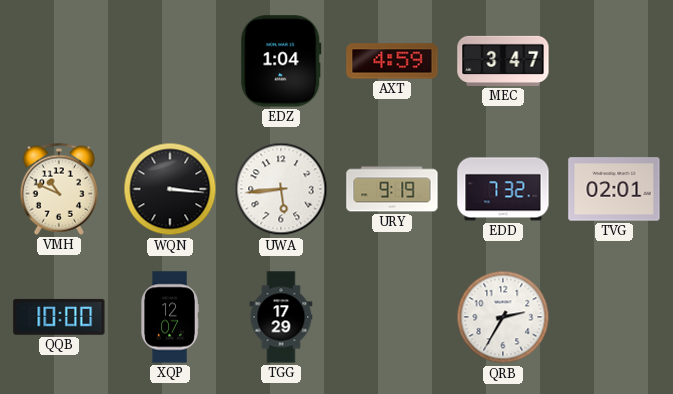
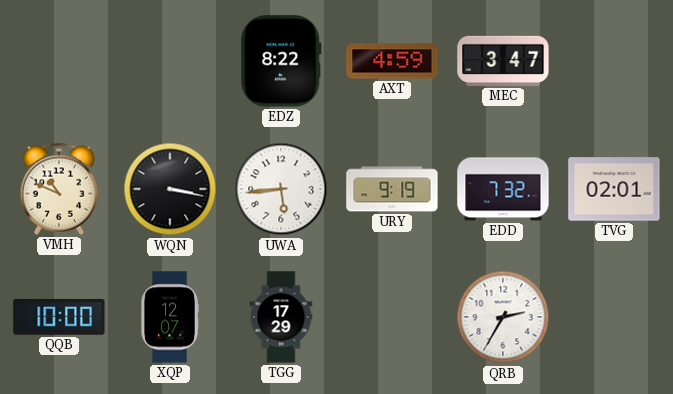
EDZ: 1:04 -> 8:22 (281, 61)
WQN: 3:16 -> 3:17 (170, 189)
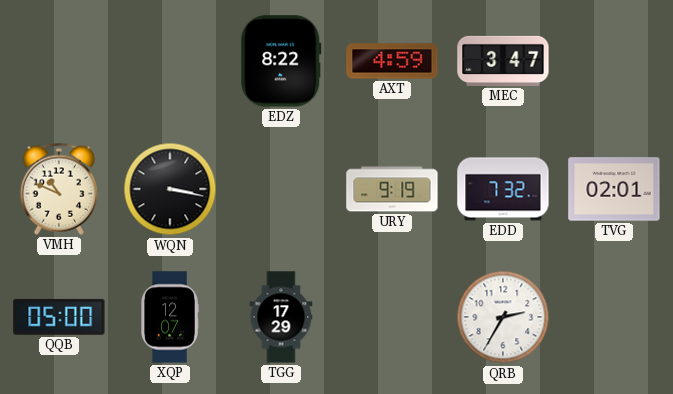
UWA: 5:44 -> none (281, 189)
QQB: 10:00 -> 05:00 (59, 317)
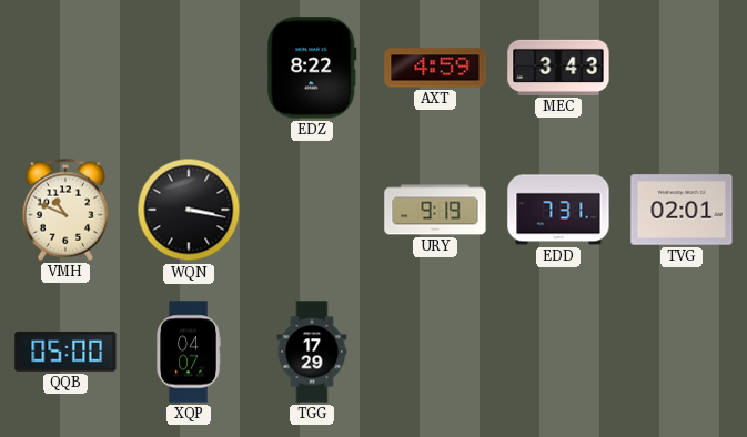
MEC: 3:47 -> 3:43 (558, 68)
EDD: 7:32 -> 7:31 (558, 210)
XQP: 12:07 -> 04:07 (189, 352)
QRB: 2:35 -> none (503, 317)
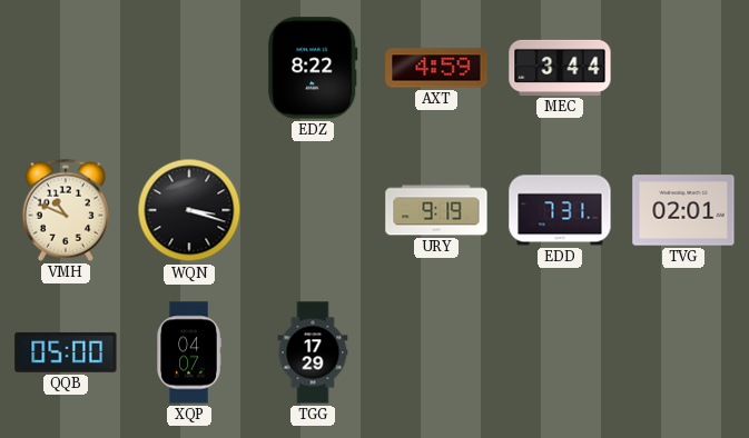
MEC: 3:43 -> 3:44 (560, 68)
WQN: 3:17 -> 3:18 (189, 210)
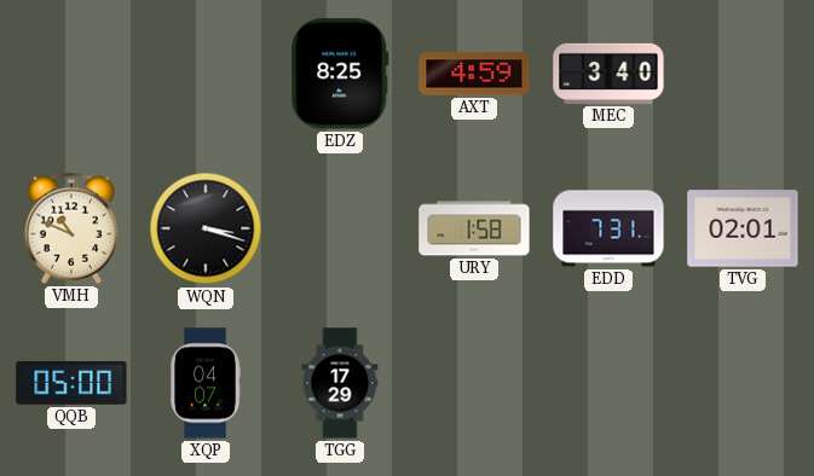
EDZ: 8:22 -> 8:25 (340, 74)
MEC: 3:44 -> 3:40 (608, 74)
URY: 9:19 -> 1:58 (474, 228)
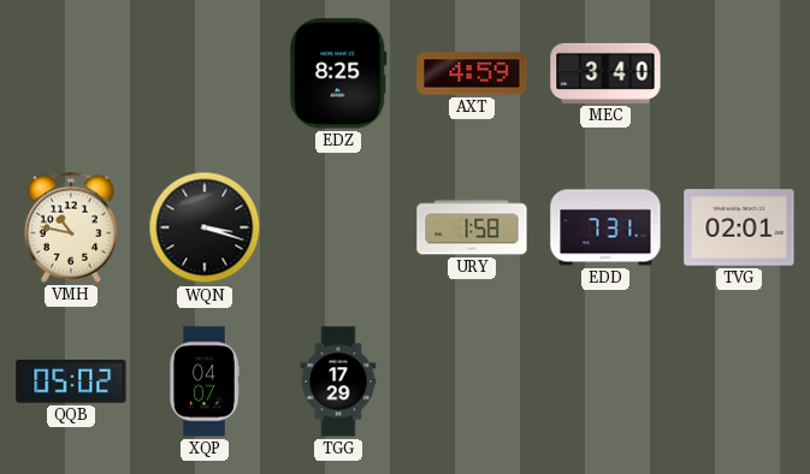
VMH: 10:49 -> 10:47 (70, 227)
QQB: 05:00 -> 05:02 (71, 381)
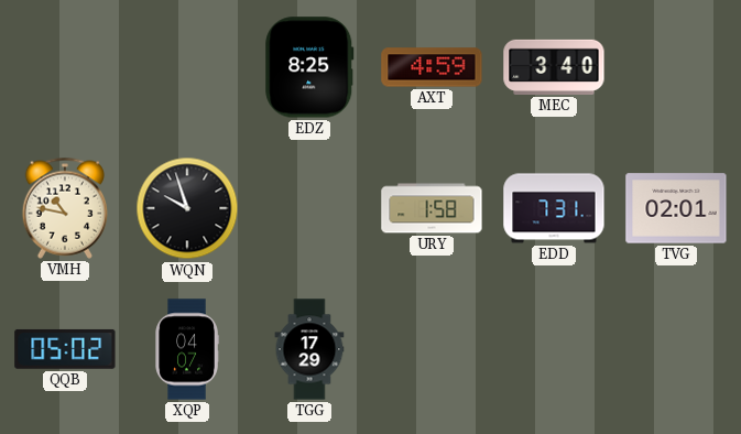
WQN: 3:18 -> 9:57 (187, 208)
